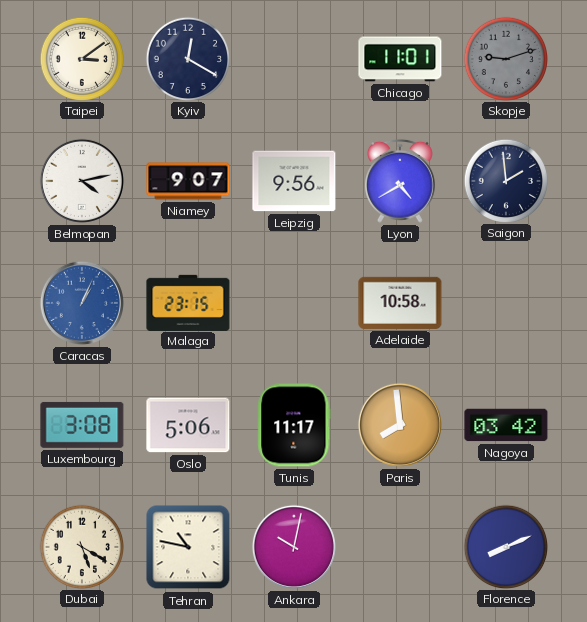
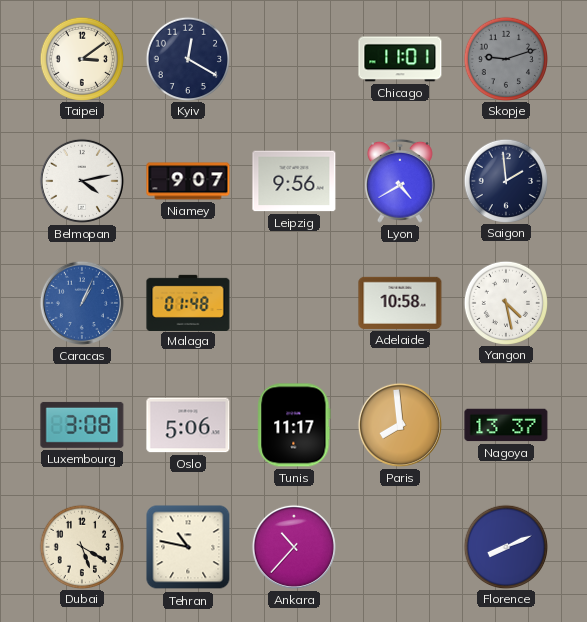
Malaga: 23:15 -> 01:48 (188, 302)
Yangon: none -> 4:28 (505, 302)
Nagoya: 03:42 -> 13:37 (506, 425)
Ankara: 10:02 -> 10:37 (294, 547)
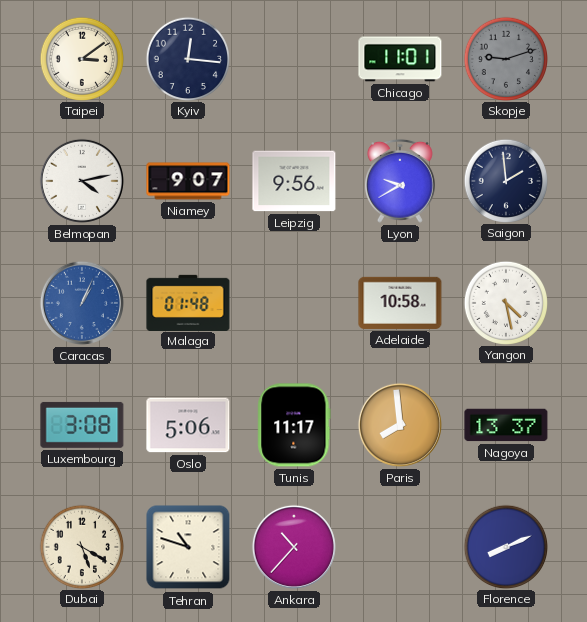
Kyiv: 12:20 -> 12:16 (187, 58)
Lyon: 4:40 -> 9:40 (400, 181)
Tehran: 10:47 -> 10:48 (188, 547)
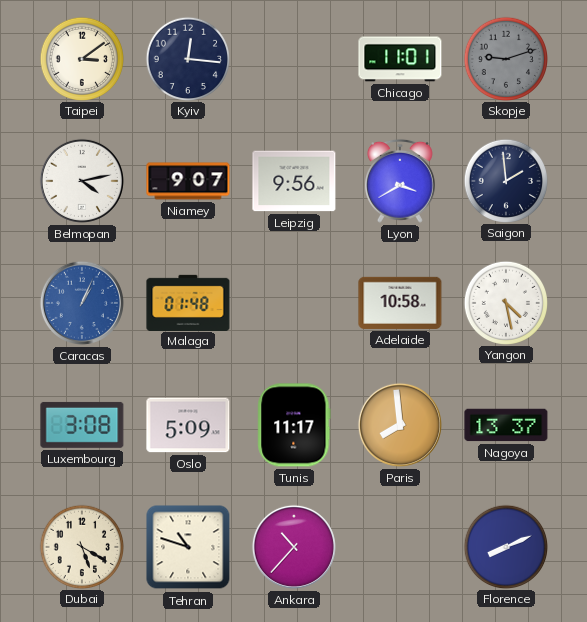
Lyon: 9:40 -> 3:40 (400, 181)
Oslo: 5:06 -> 5:09 (188, 425)
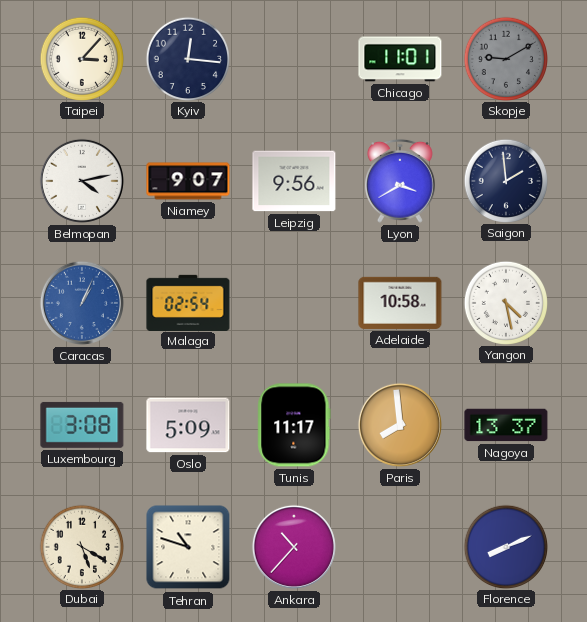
Taipei: 3:09 -> 3:07 (81, 58)
Skopje: 9:12 -> 9:10 (505, 58)
Malaga: 01:48 -> 02:54 (188, 302)
